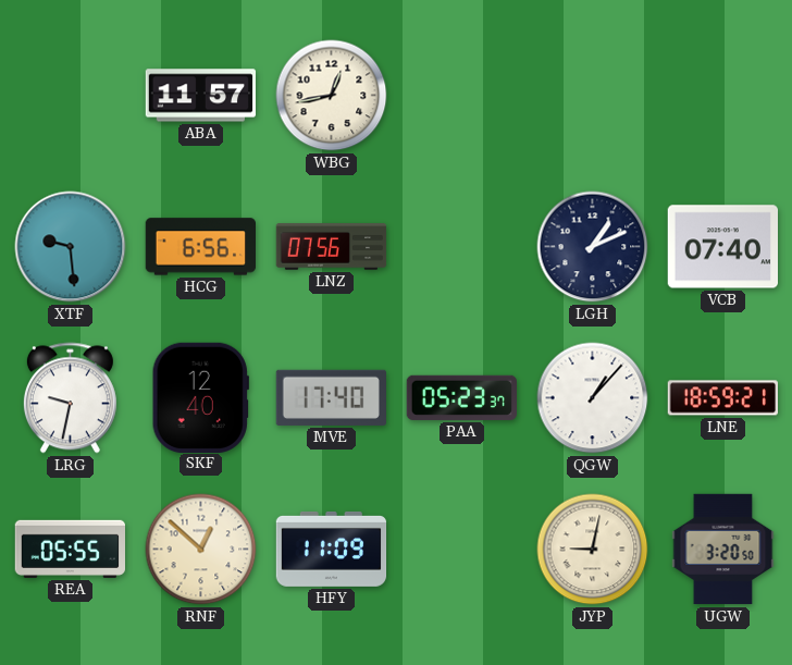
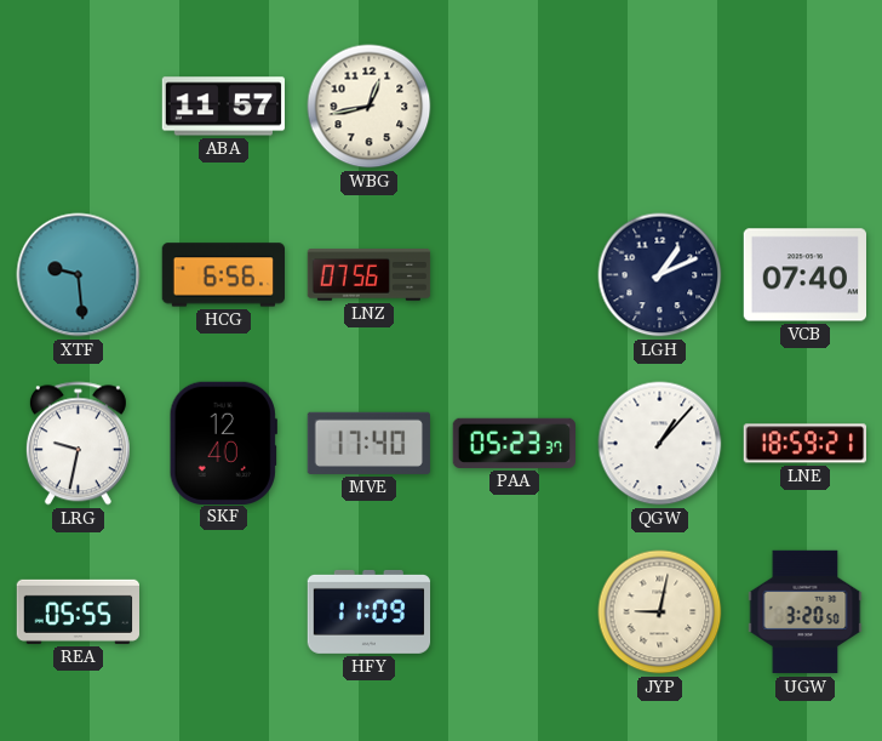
RNF: 12:52 -> none (201, 550)
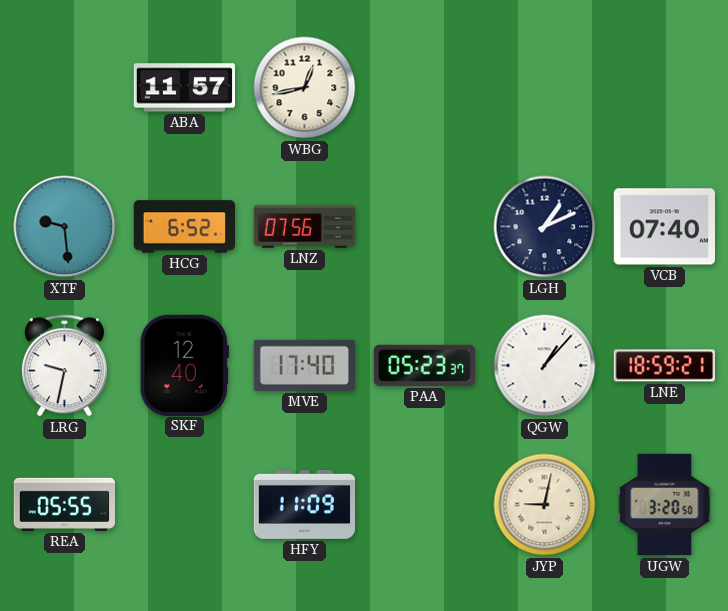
HCG: 6:56 -> 6:52 (184, 227)
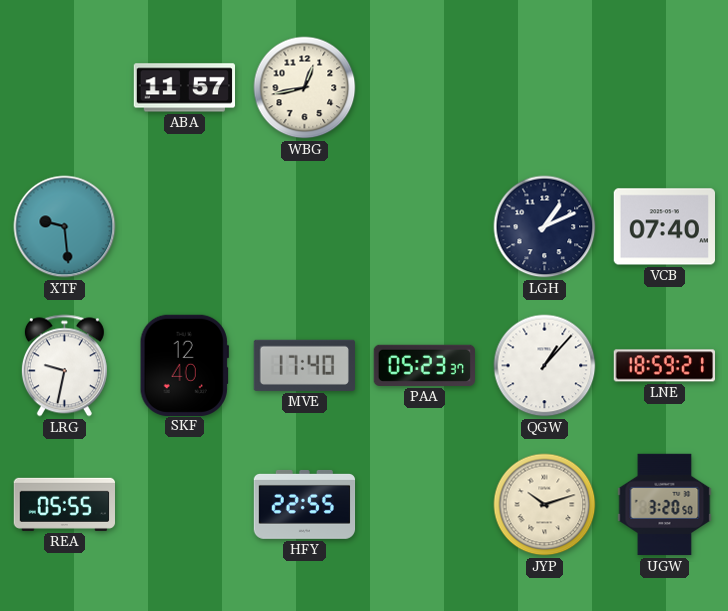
HCG: 6:52 -> none (184, 227)
LNZ: 07:56 -> none (305, 227)
HFY: 11:09 -> 22:55 (305, 504)
JYP: 9:02 -> 10:12 (545, 505)
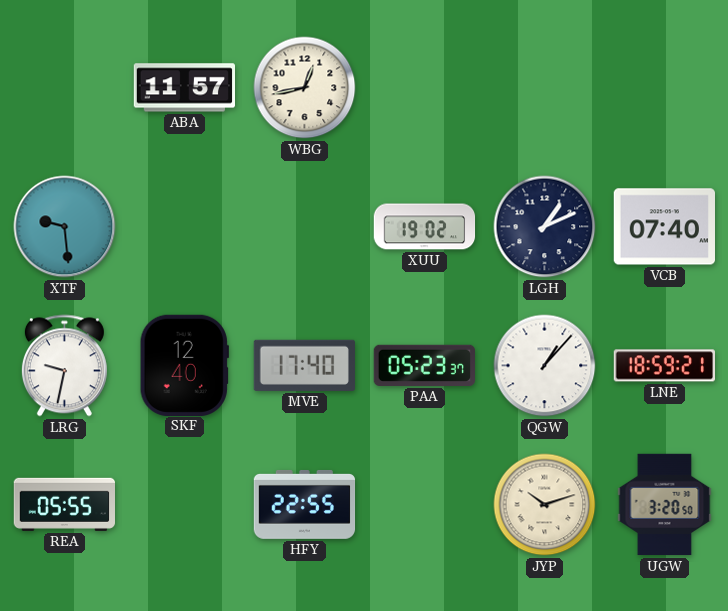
XUU: none -> 19:02 (425, 227)
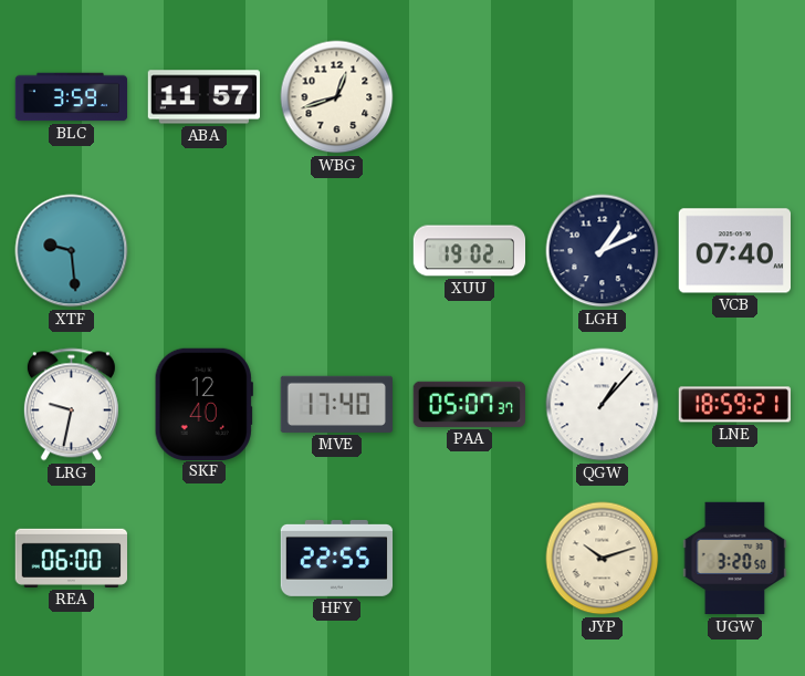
BLC: none -> 3:59 (72, 97)
WBG: 12:43 -> 12:42 (337, 97)
PAA: 05:23 -> 05:07 (469, 404)
REA: 05:55 -> 06:00 (71, 558)
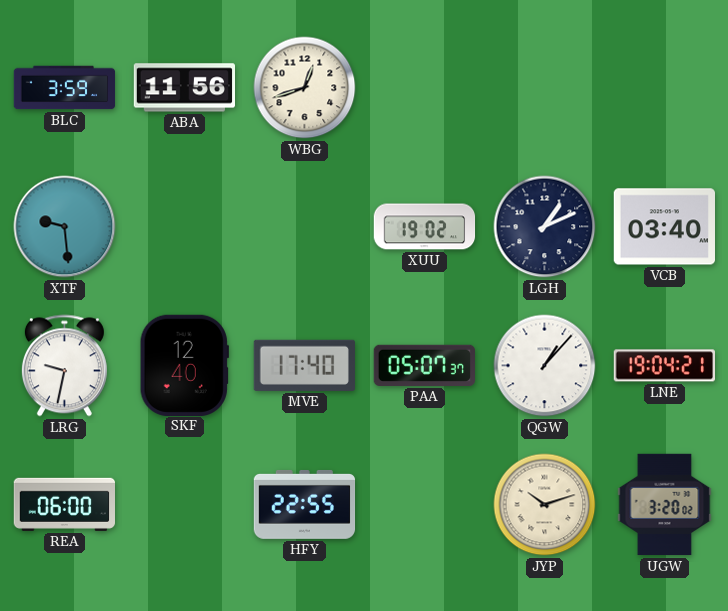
ABA: 11:57 -> 11:56 (184, 88)
VCB: 07:40 -> 03:40 (664, 227)
LNE: 18:59 -> 19:04 (664, 366)
UGW: 3:20:50 -> 3:20:02 (665, 505)
